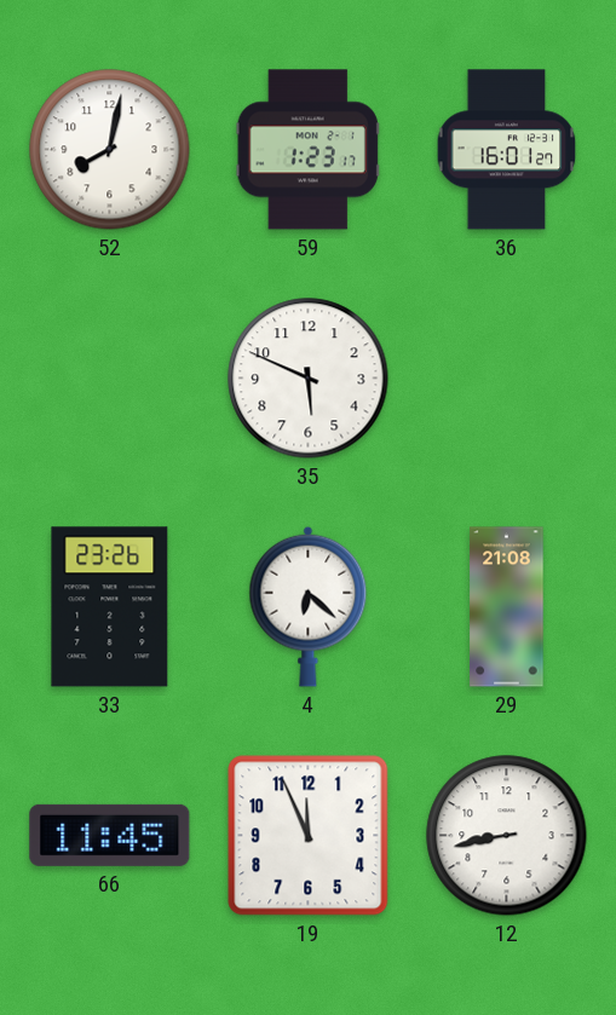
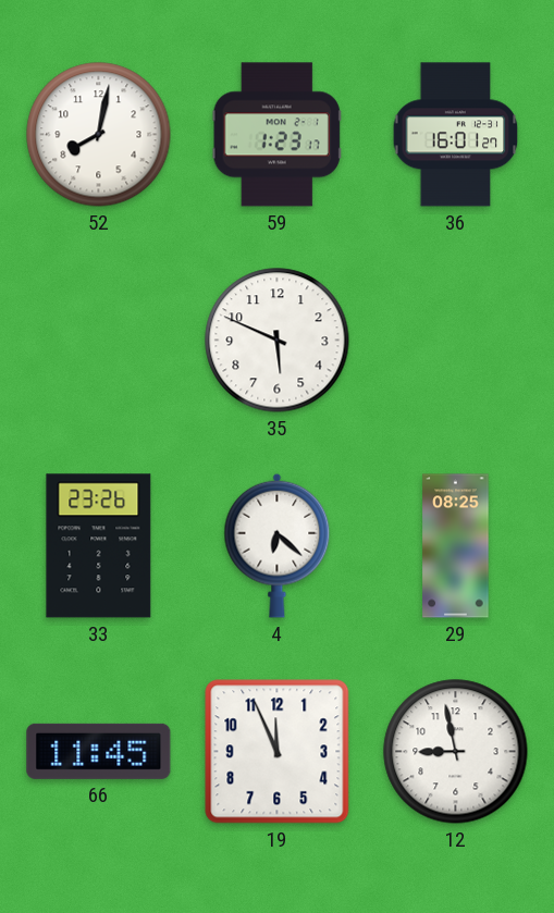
29: 21:08 -> 08:25 (456, 546)
12: 8:43 -> 8:58 (456, 752)
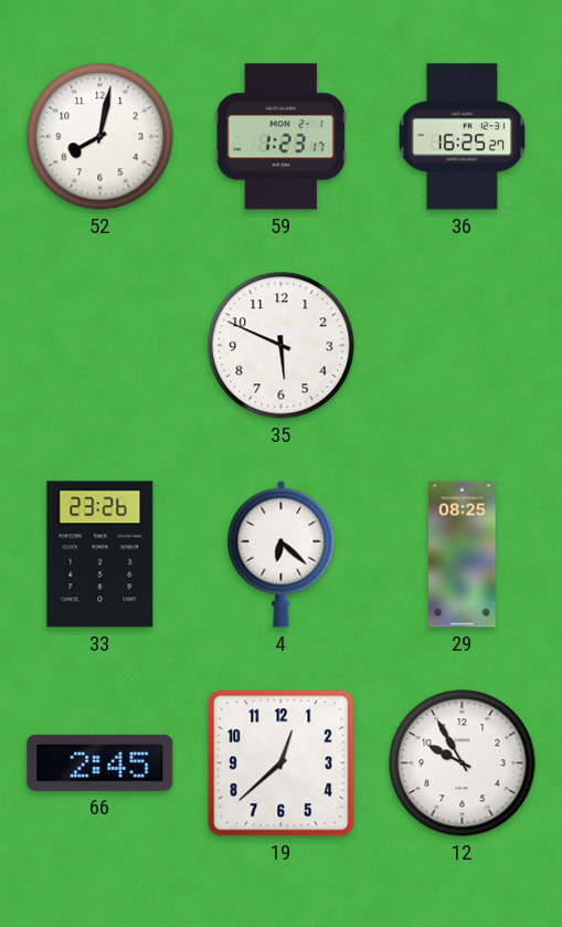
36: 16:01 -> 16:25 (463, 137)
66: 11:45 -> 2:45 (100, 762)
19: 11:56 -> 12:38 (282, 763)
12: 8:58 -> 9:55 (463, 763)
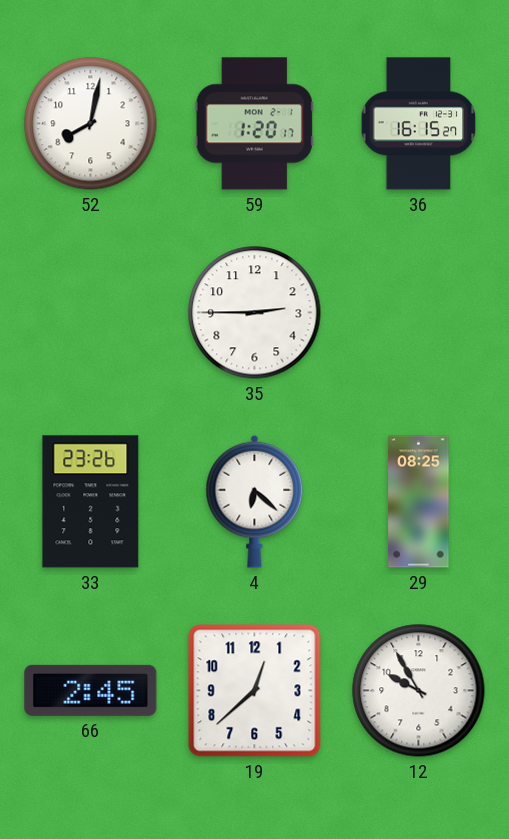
59: 1:23 -> 1:20 (254, 124)
36: 16:25 -> 16:15 (419, 124)
35: 5:49 -> 2:45 (255, 313)
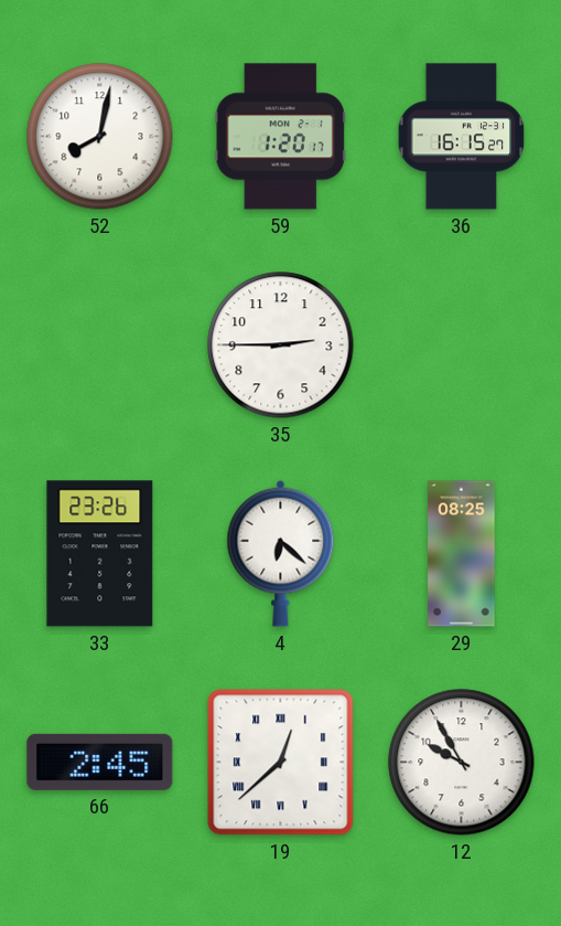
19 numerals: Arabic -> Roman (281, 763)
